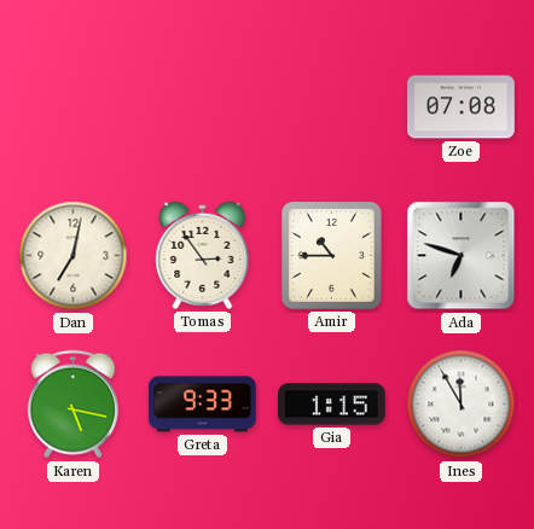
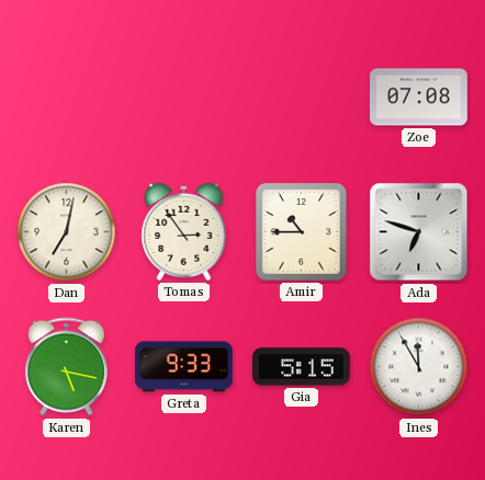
Gia: 1:15 -> 5:15 (302, 367)
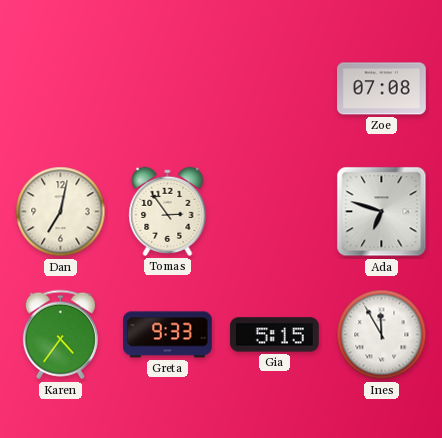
Amir: 10:45 -> none (302, 232)
Karen: 5:17 -> 4:36 (60, 335)
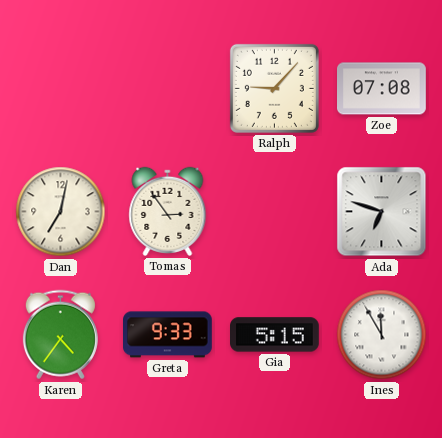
Ralph: none -> 9:07 (274, 88)
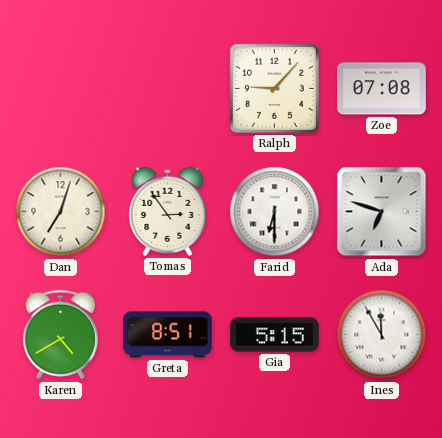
Dan: 7:02 -> 7:03 (61, 212)
Farid: none -> 6:30 (275, 212)
Karen: 4:36 -> 4:40 (60, 335)
Greta: 9:33 -> 8:51 (168, 335)
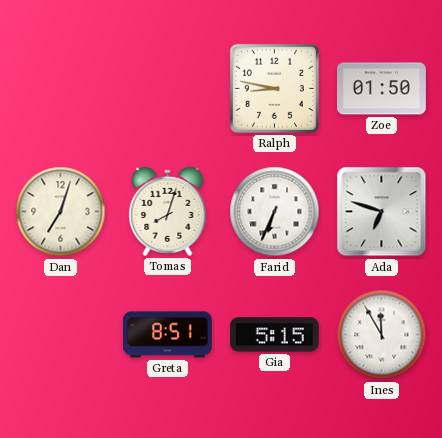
Ralph: 9:07 -> 8:47 (274, 88)
Zoe: 07:08 -> 01:50 (382, 89)
Tomas: 2:54 -> 8:03 (168, 211)
Farid: 6:30 -> 6:34 (275, 212)
Karen: 4:40 -> none (60, 335)
